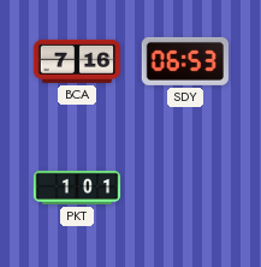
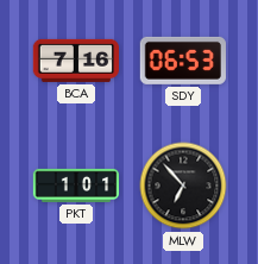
MLW: none -> 6:53 (183, 186)
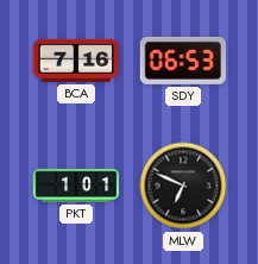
MLW: 6:53 -> 6:49 (183, 186)
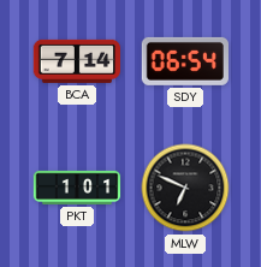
BCA: 7:16 -> 7:14 (77, 61)
SDY: 06:53 -> 06:54 (185, 61)
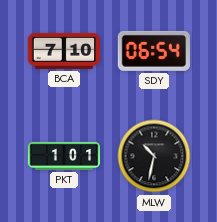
BCA: 7:14 -> 7:10 (64, 51)
MLW: 6:49 -> 10:32 (154, 156)
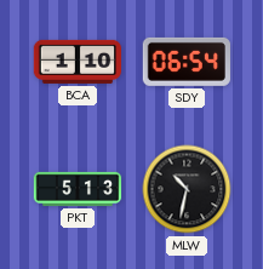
BCA: 7:10 -> 1:10 (78, 62)
PKT: 1:01 -> 5:13 (78, 189)
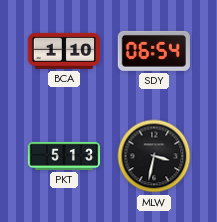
MLW: 10:32 -> 3:32 (154, 156)
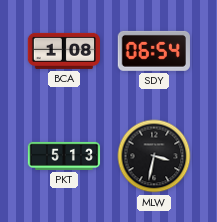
BCA: 1:10 -> 1:08 (64, 51)
